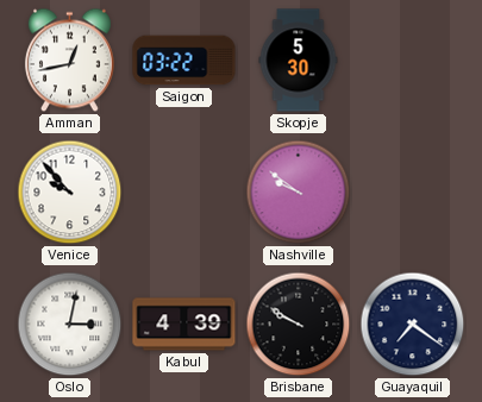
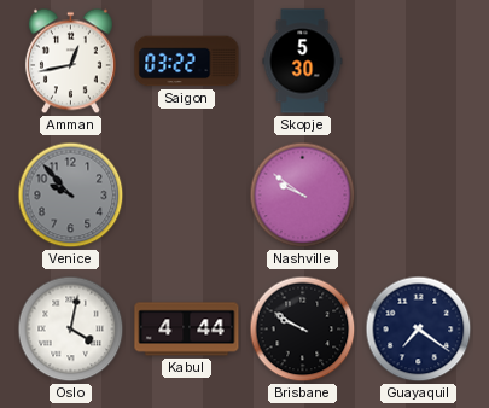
Venice dial: white -> grey (71, 196)
Oslo: 3:02 -> 4:02 (71, 330)
Kabul: 4:39 -> 4:44 (187, 330)
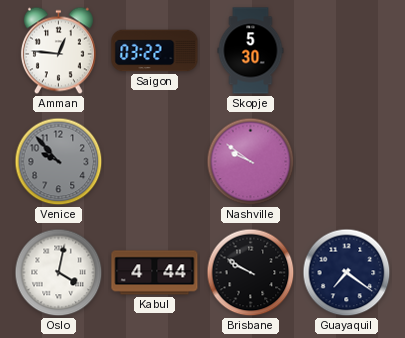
Amman: 12:43 -> 12:46 (58, 51)
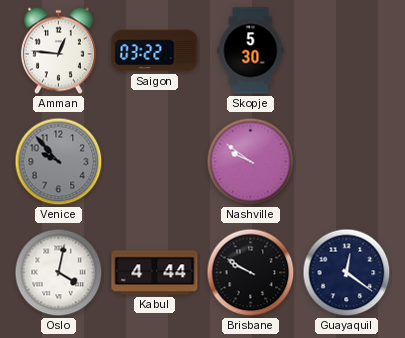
Guayaquil: 7:21 -> 12:21 (347, 273)
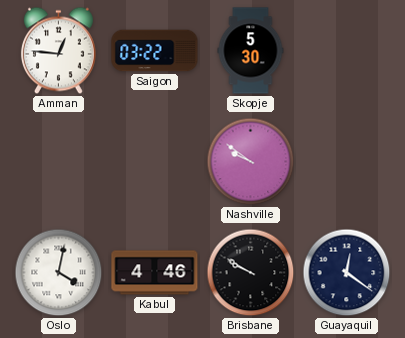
Venice: 9:53 -> none (59, 162)
Kabul: 4:44 -> 4:46 (155, 273)
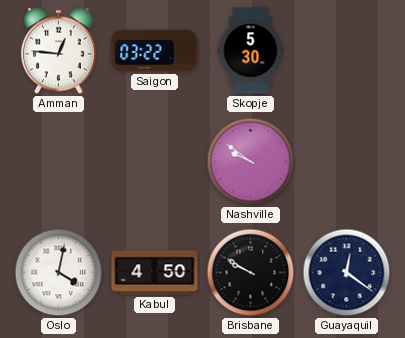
Kabul: 4:46 -> 4:50 (155, 273)
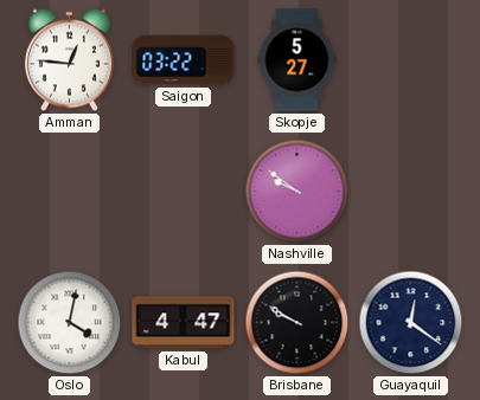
Skopje: 5:30 -> 5:27 (297, 60)
Kabul: 4:50 -> 4:47 (184, 323)
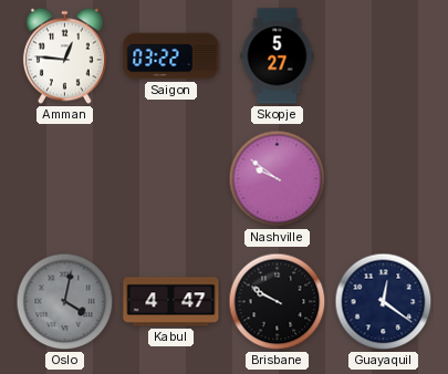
Oslo dial: white -> grey (65, 302)
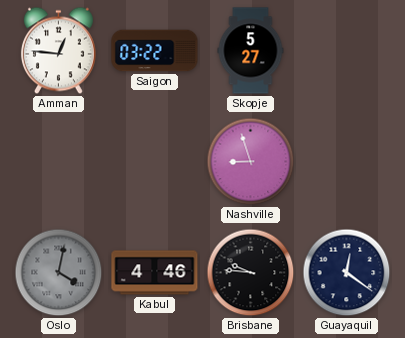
Nashville: 9:51 -> 8:57 (251, 162)
Kabul: 4:47 -> 4:46 (155, 273)
Brisbane: 9:50 -> 9:46 (251, 273)
